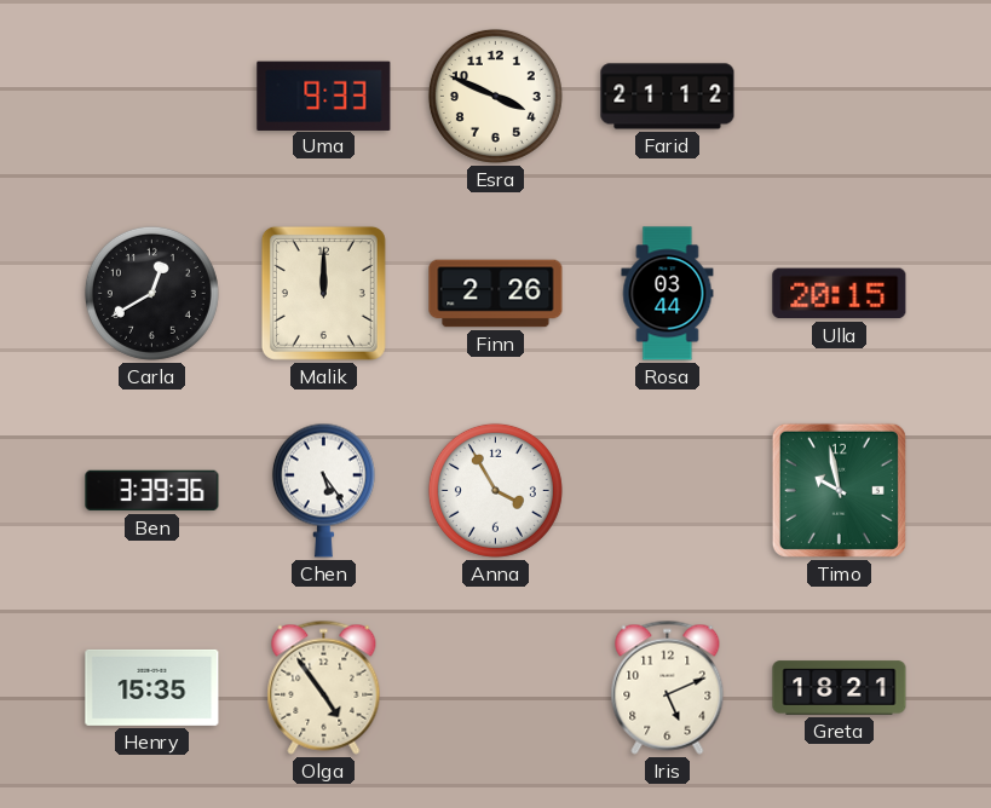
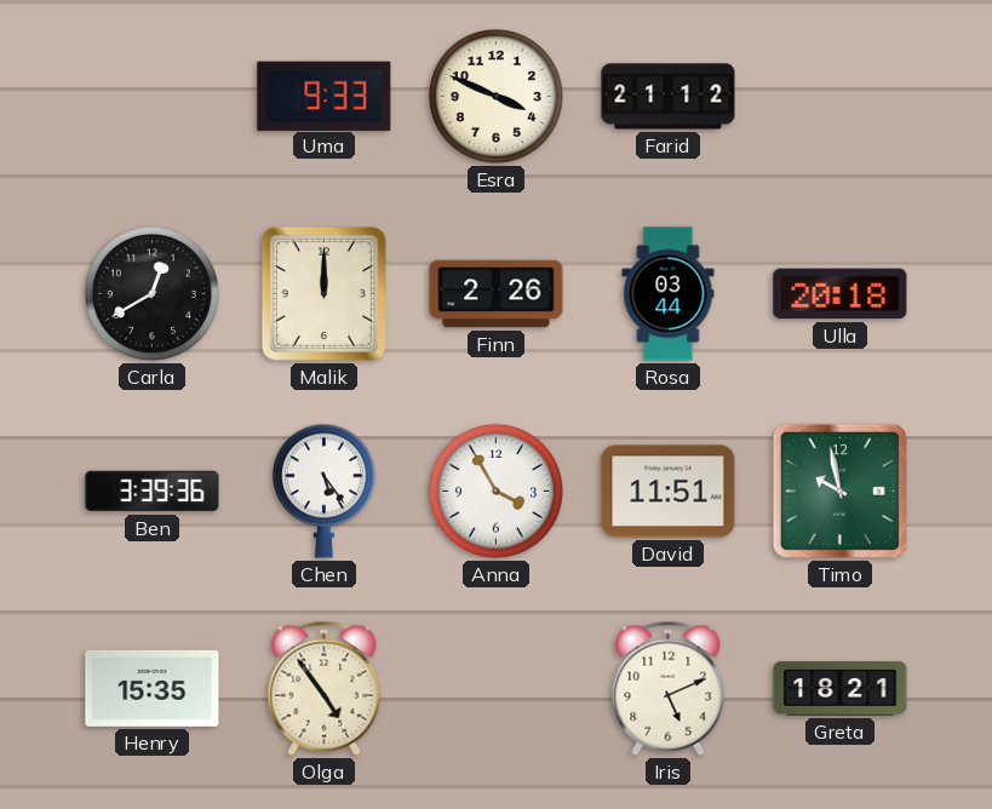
Ulla: 20:15 -> 20:18 (841, 294)
David: none -> 11:51 (669, 492)
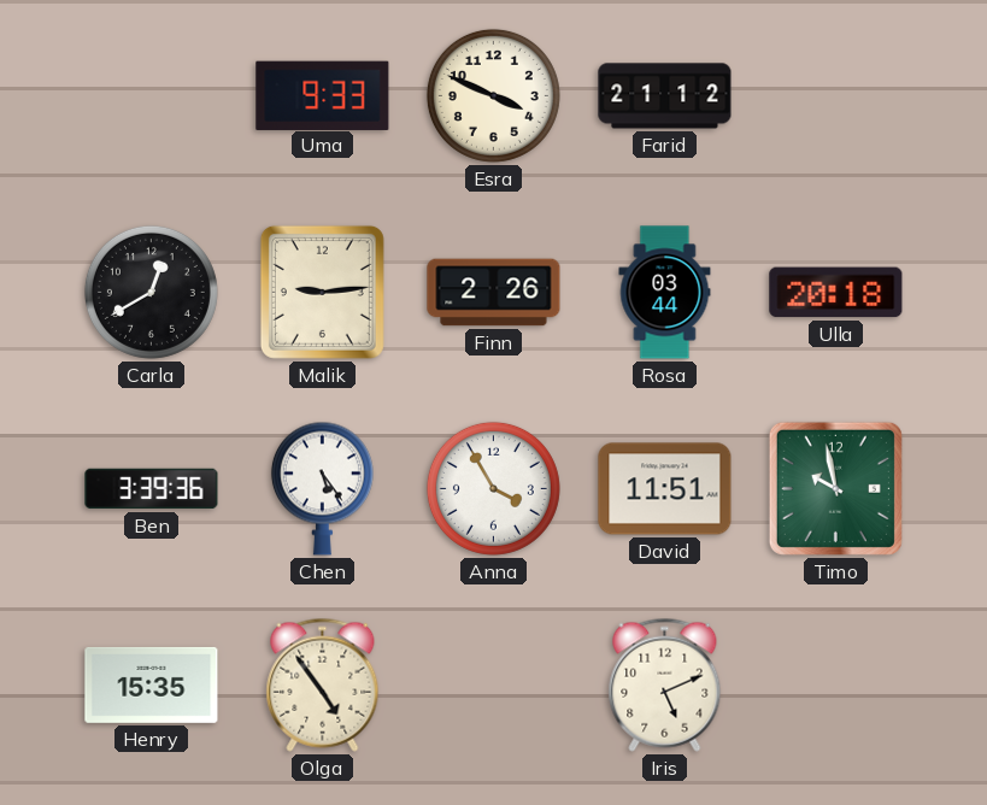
Malik: 12:00 -> 9:14 (322, 292)
Greta: 18:21 -> none (841, 689)
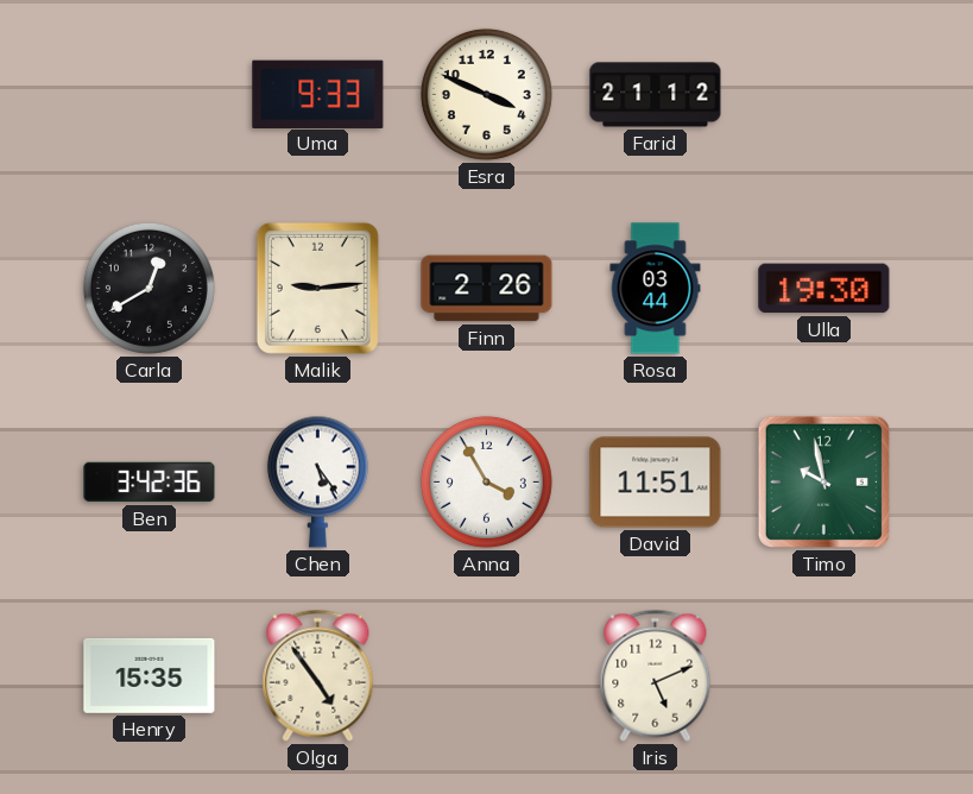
Ulla: 20:18 -> 19:30 (824, 289)
Ben: 3:39 -> 3:42 (150, 483)
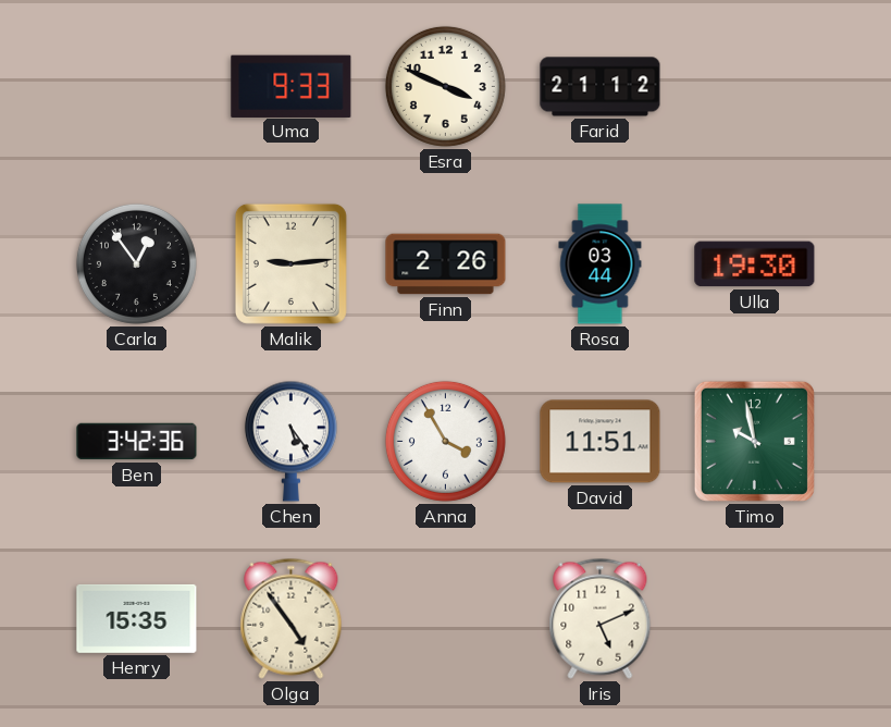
Carla: 12:40 -> 12:54 (136, 263)
